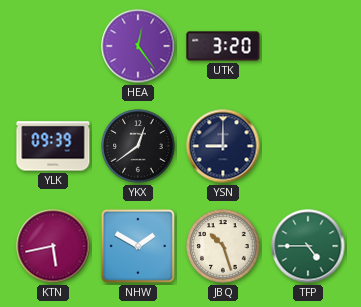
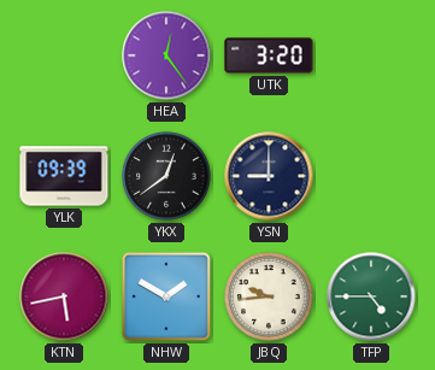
JBQ: 10:27 -> 9:44 (269, 296)
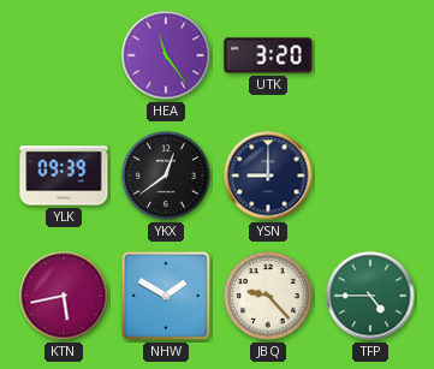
HEA: 12:24 -> 11:24 (166, 55)
JBQ: 9:44 -> 9:23 (268, 296)
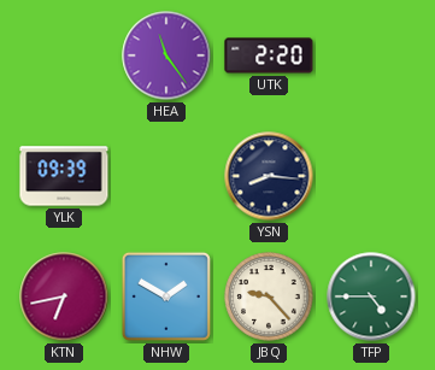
UTK: 3:20 -> 2:20 (269, 55)
YKX: 12:39 -> none (166, 175)
YSN: 9:00 -> 8:16 (269, 176)
KTN: 5:43 -> 6:43 (64, 296)
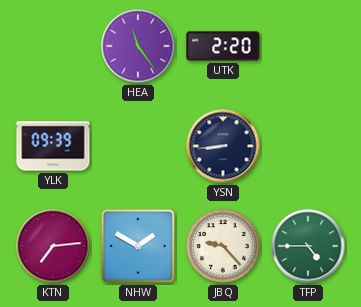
YSN: 8:16 -> 8:44 (223, 146)
KTN: 6:43 -> 7:14 (53, 246)
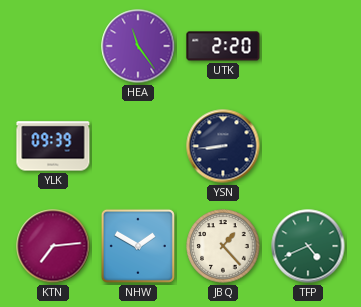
JBQ: 9:23 -> 1:23 (223, 246)
TFP: 4:45 -> 4:41 (308, 246)
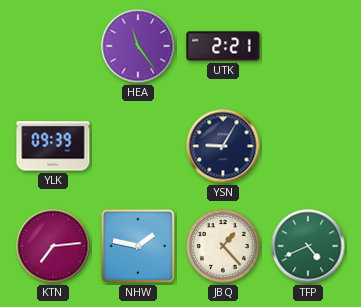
UTK: 2:20 -> 2:21 (223, 46)
YSN: 8:44 -> 9:05 (223, 146)
NHW: 1:50 -> 1:47 (138, 246)
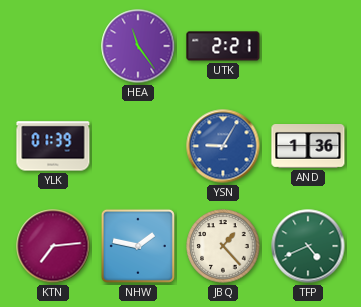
YLK: 09:39 -> 01:39 (53, 146)
YSN dial: navy -> blue (223, 146)
AND: none -> 1:36 (308, 147)
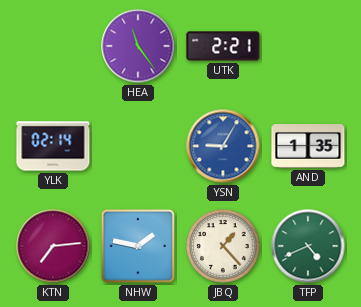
YLK: 01:39 -> 02:14 (53, 146)
AND: 1:36 -> 1:35 (308, 147)
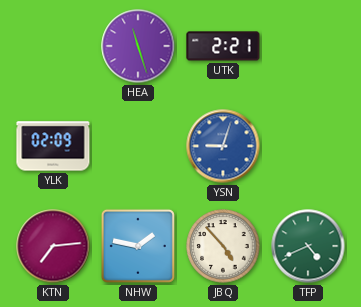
HEA: 11:24 -> 11:27 (138, 46)
YLK: 02:14 -> 02:09 (53, 146)
YSN: 9:05 -> 9:03 (223, 146)
AND: 1:35 -> none (308, 147)
JBQ: 1:23 -> 4:53 (223, 246)
